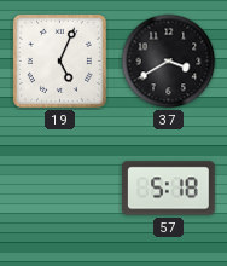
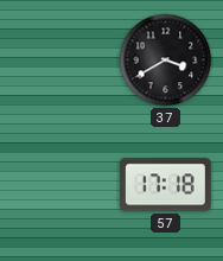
19: 5:04 -> none (59, 60)
57: 5:18 -> 17:18 (166, 185)
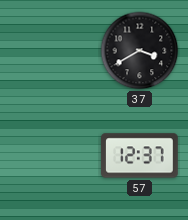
57: 17:18 -> 12:37 (140, 156)
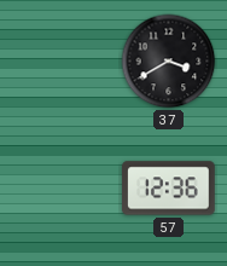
57: 12:37 -> 12:36 (169, 189)
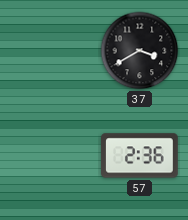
57: 12:36 -> 2:36 (140, 156)
